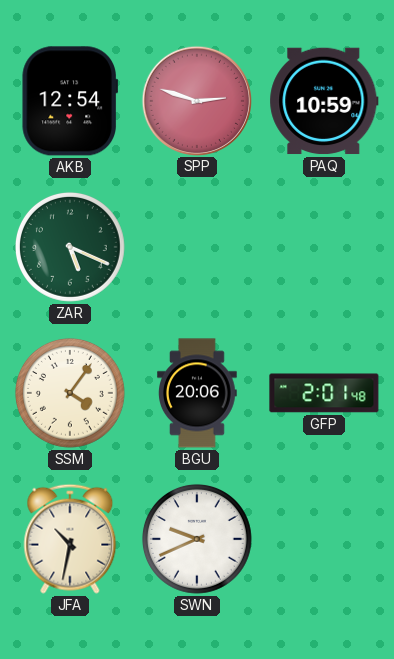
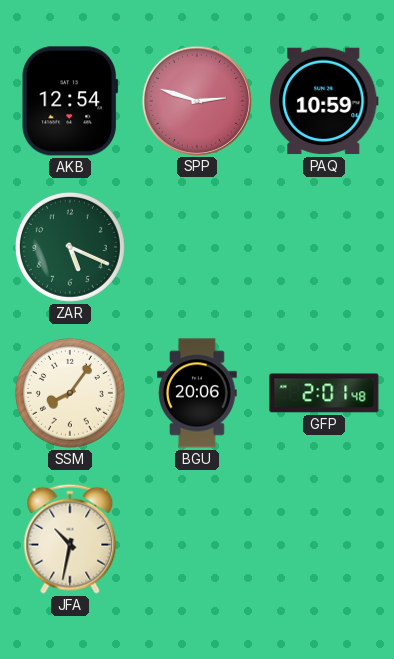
SSM: 4:06 -> 8:06 (70, 393)
SWN: 9:41 -> none (197, 539)
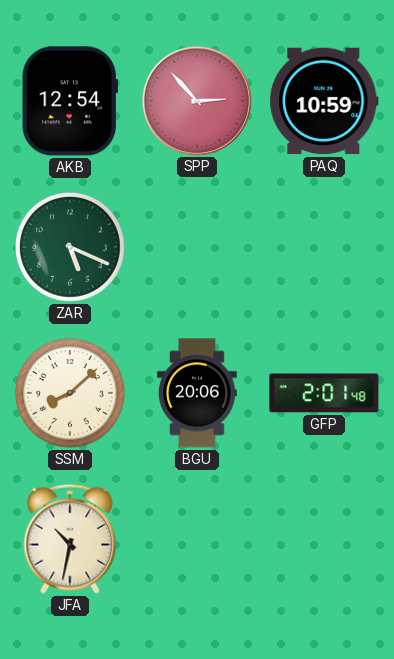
SPP: 2:48 -> 2:53 (196, 100)
SSM: 8:06 -> 8:08 (70, 393)
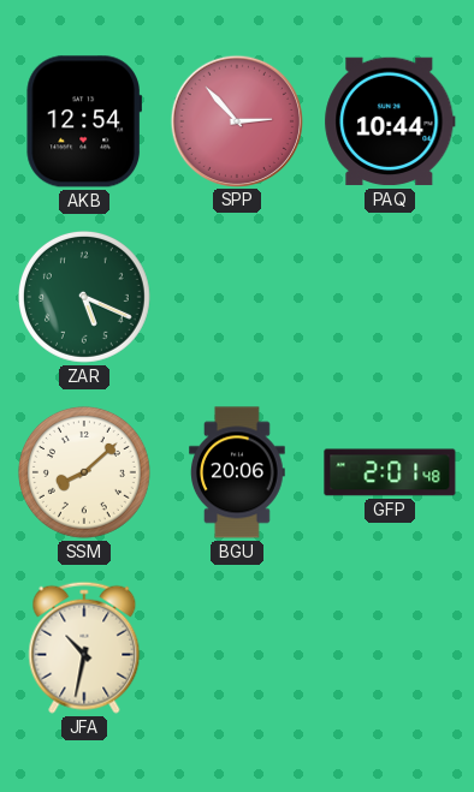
PAQ: 10:59 -> 10:44 (390, 121)
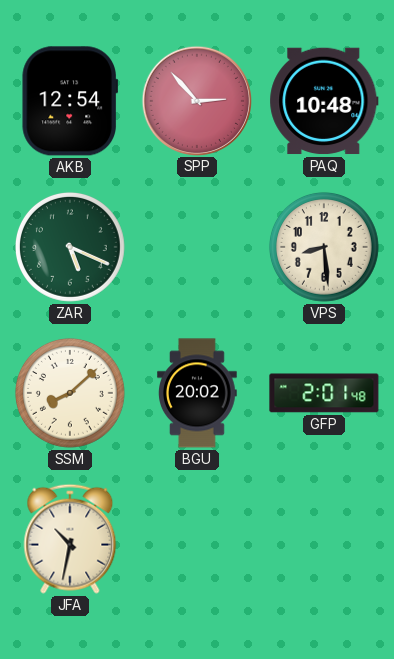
PAQ: 10:44 -> 10:48 (324, 101)
VPS: none -> 8:29 (324, 247)
BGU: 20:06 -> 20:02 (198, 393)
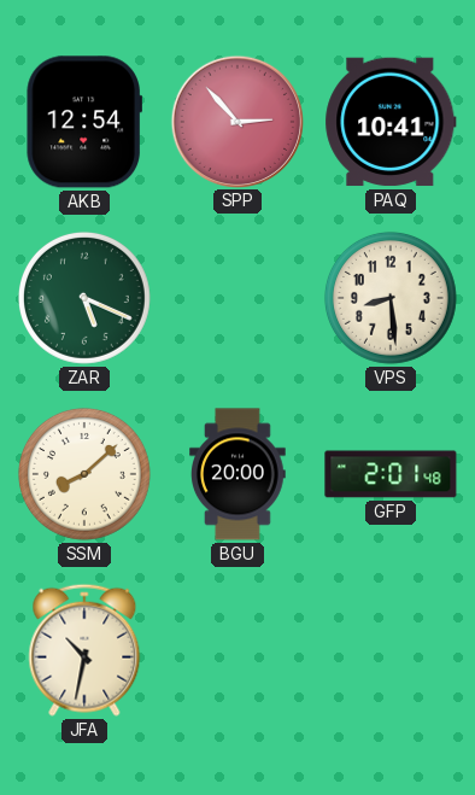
PAQ: 10:48 -> 10:41 (391, 122)
BGU: 20:02 -> 20:00 (239, 474)
